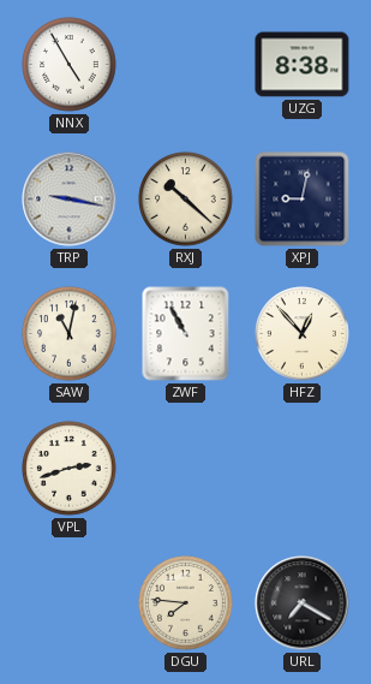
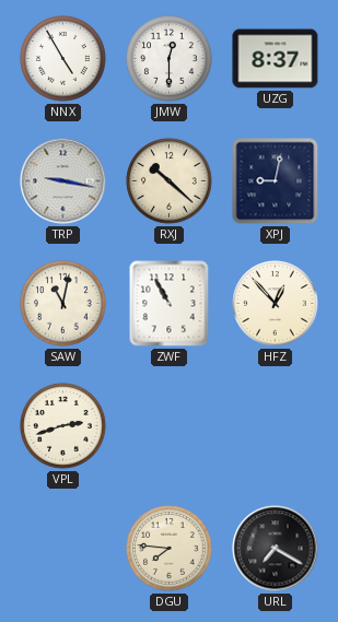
JMW: none -> 12:30 (170, 59)
UZG: 8:38 -> 8:37 (276, 59)
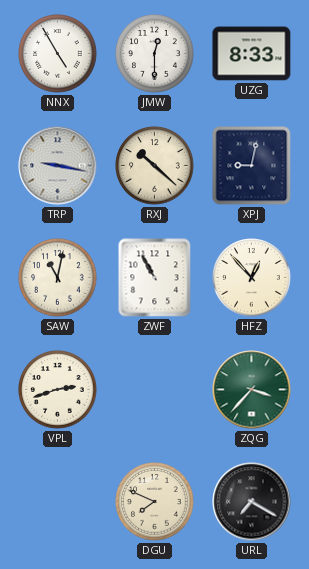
UZG: 8:37 -> 8:33 (252, 54)
ZQG: none -> 3:37 (252, 390)
DGU: 7:46 -> 7:49 (155, 502)
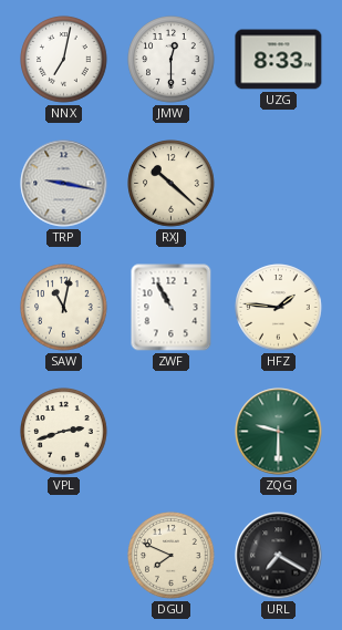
NNX: 4:55 -> 7:02 (64, 60)
XPJ: 9:02 -> none (252, 166)
HFZ: 12:53 -> 1:46 (279, 308)
ZQG: 3:37 -> 9:30 (279, 432)
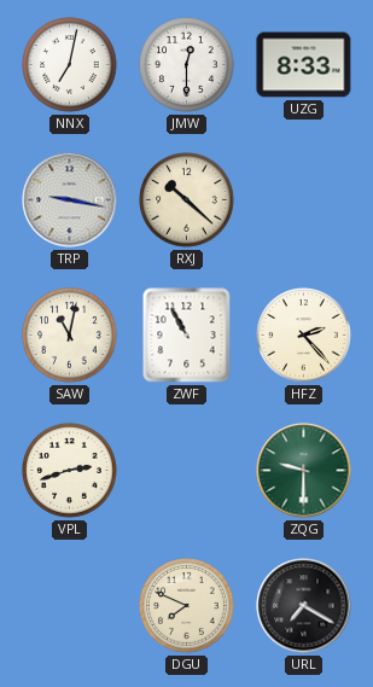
HFZ: 1:46 -> 2:23 (304, 336)
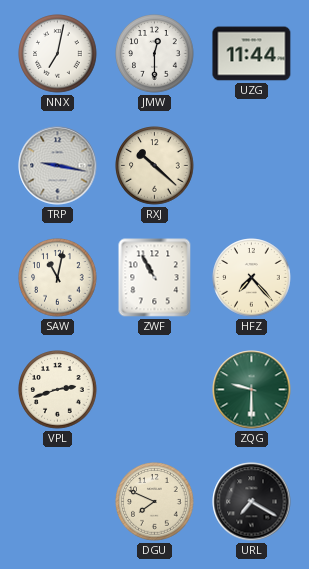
UZG: 8:33 -> 11:44 (252, 54)
HFZ: 2:23 -> 7:23 (252, 278)
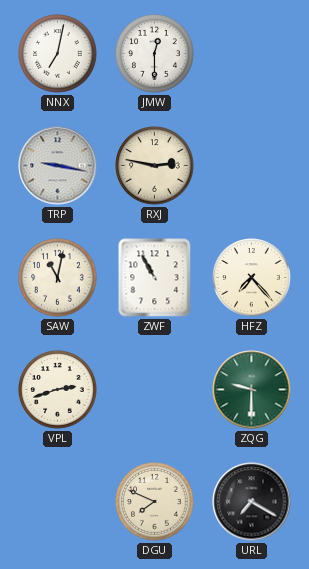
UZG: 11:44 -> none (252, 54)
RXJ: 10:22 -> 2:47 (155, 166)
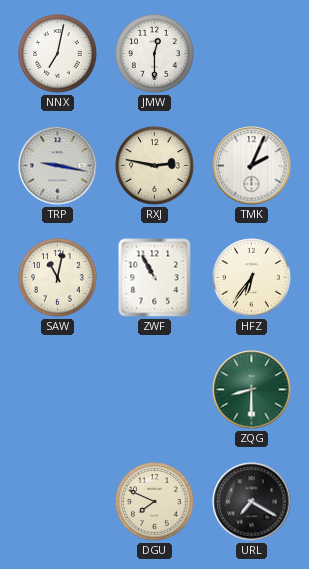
TMK: none -> 2:04 (252, 166)
HFZ: 7:23 -> 6:36 (252, 278)
VPL: 2:42 -> none (58, 390)
ZQG: 9:30 -> 8:30 (252, 390)
